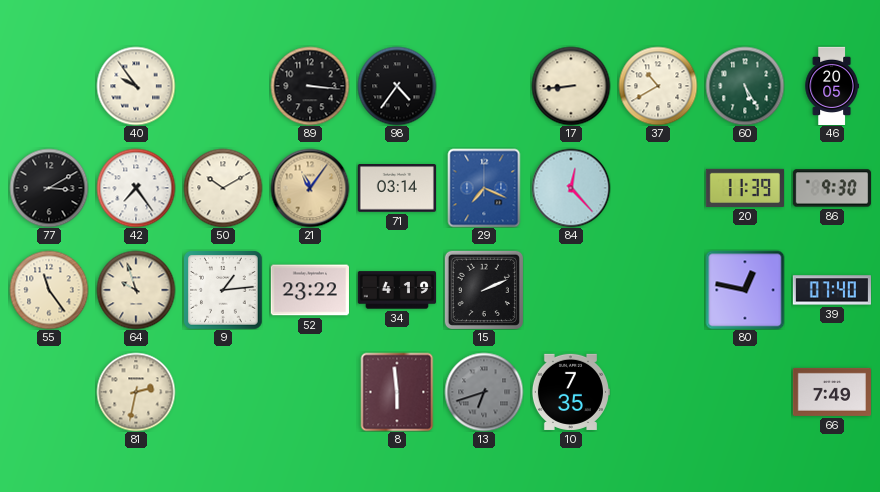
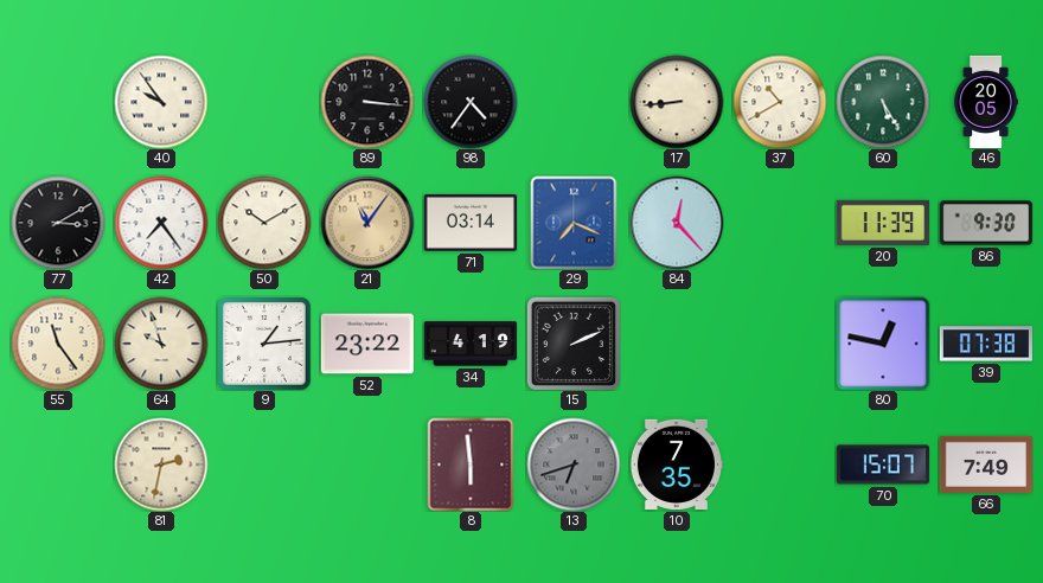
39: 07:40 -> 07:38 (985, 344)
70: none -> 15:07 (882, 465)
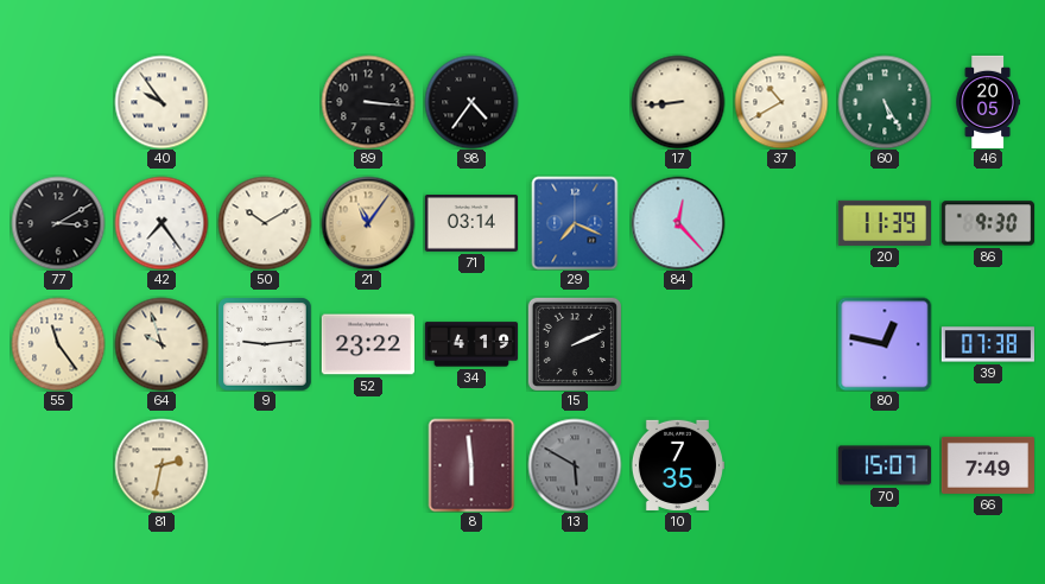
9: 1:14 -> 9:14 (265, 344)
13: 6:42 -> 5:50 (575, 465)
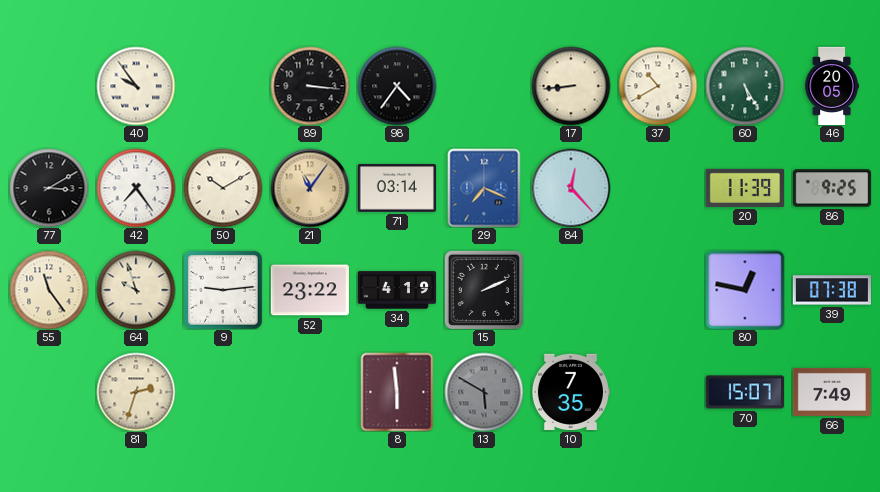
86: 9:30 -> 9:25 (831, 188)
81: 2:32 -> 2:33 (136, 392)
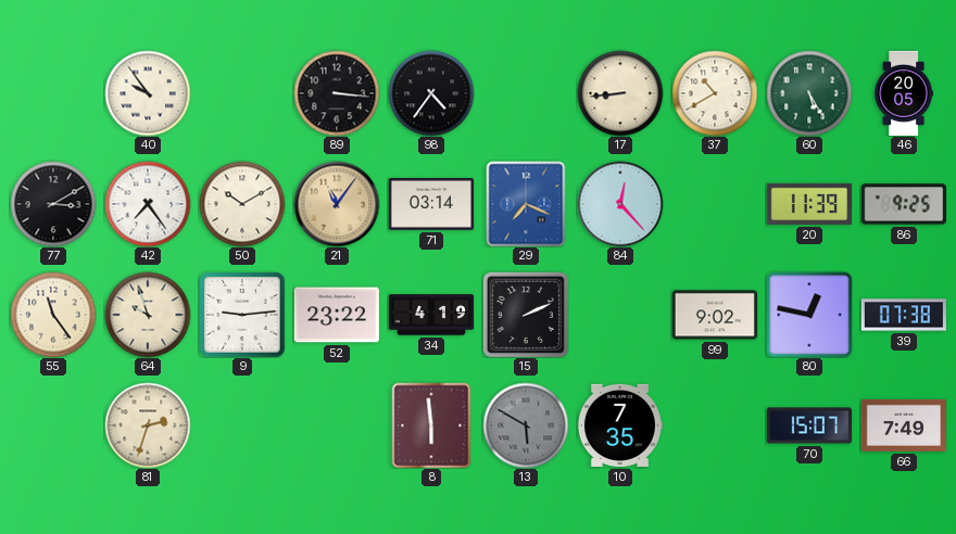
99: none -> 9:02 (714, 315)
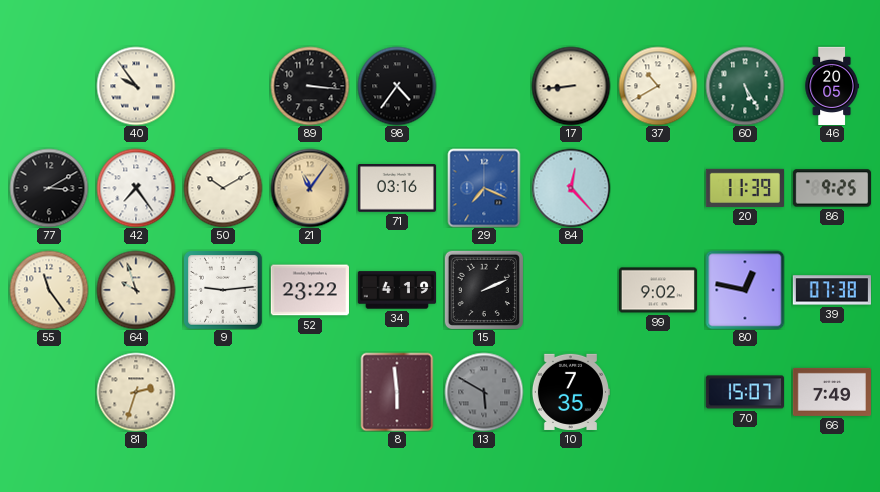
71: 03:14 -> 03:16 (396, 189)
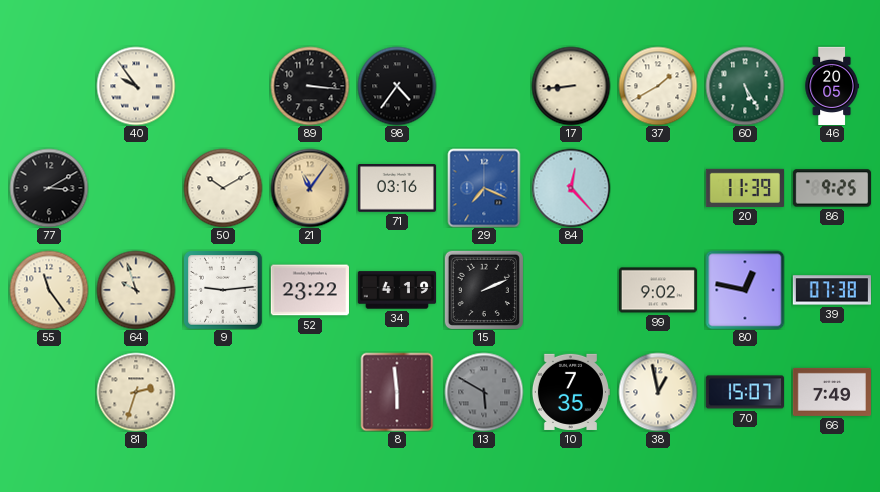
37: 10:40 -> 1:40 (658, 86)
42: 7:24 -> none (136, 188)
38: none -> 12:58 (658, 392)
